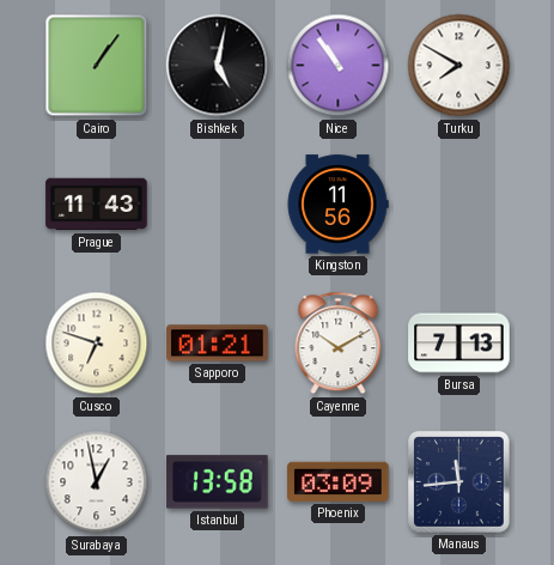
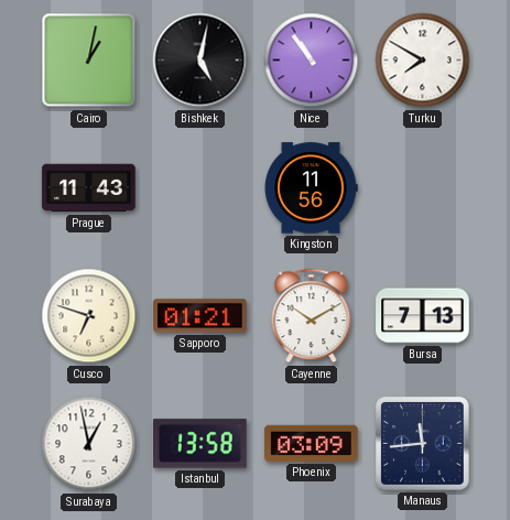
Cairo: 1:06 -> 1:02 (89, 61)
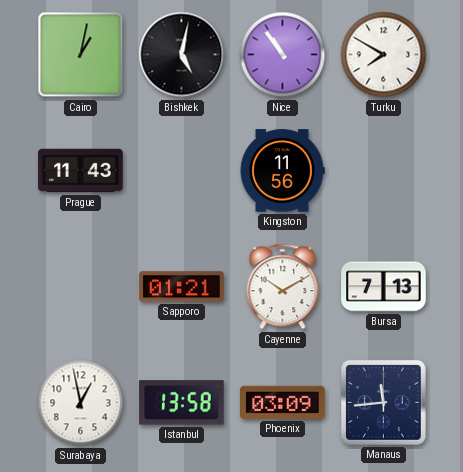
Cusco: 6:48 -> none (89, 316)
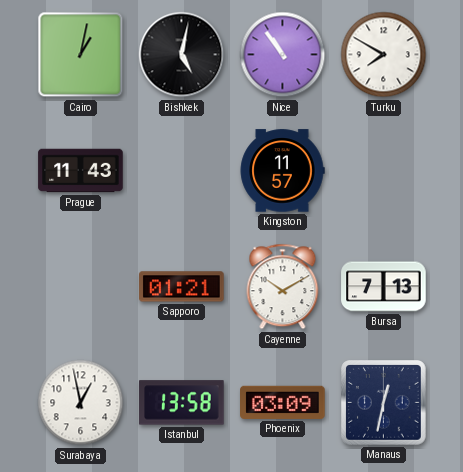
Kingston: 11:56 -> 11:57 (282, 171)
Manaus: 11:44 -> 12:32 (384, 403)
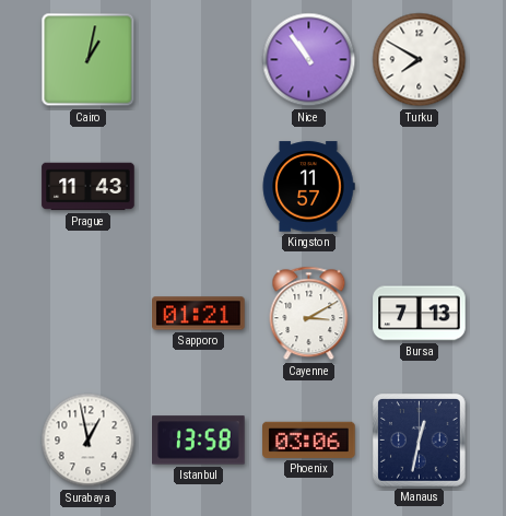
Bishkek: 5:02 -> none (182, 55)
Cayenne: 10:10 -> 3:10 (309, 314)
Phoenix: 03:09 -> 03:06 (309, 439)
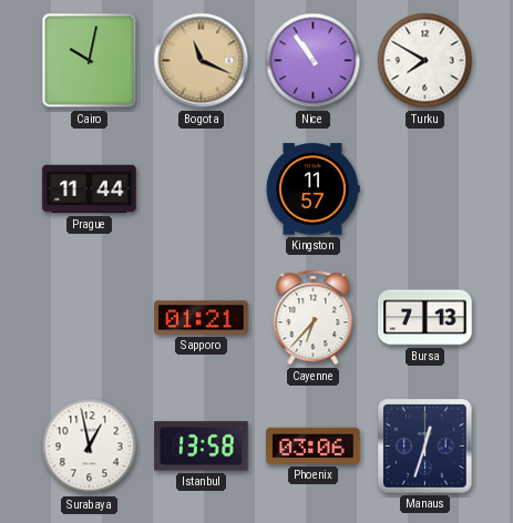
Cairo: 1:02 -> 10:02 (90, 61)
Bogota: none -> 11:19 (202, 61)
Prague: 11:43 -> 11:44 (90, 189)
Cayenne: 3:10 -> 6:37 (314, 318)
Manaus: 12:32 -> 12:33 (425, 447)
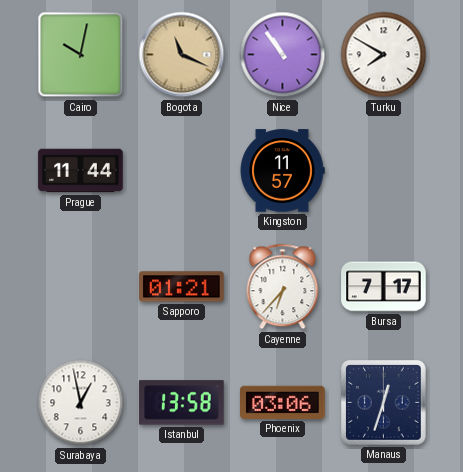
Bursa: 7:13 -> 7:17 (384, 287)
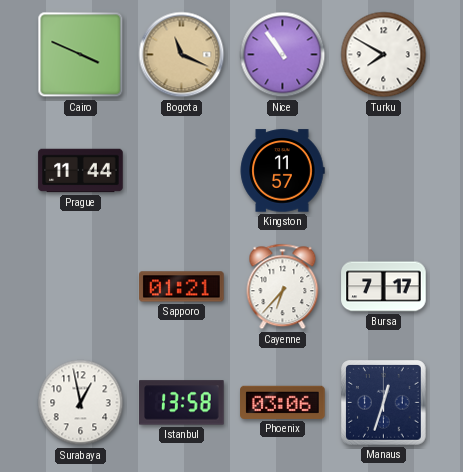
Cairo: 10:02 -> 3:49 (81, 55)
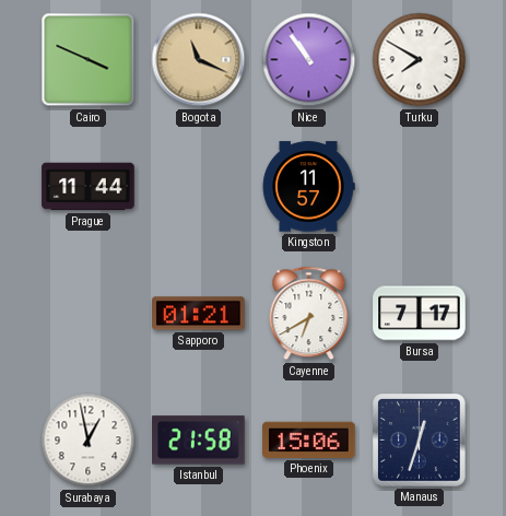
Cayenne: 6:37 -> 6:40 (309, 314)
Istanbul: 13:58 -> 21:58 (199, 441)
Phoenix: 03:06 -> 15:06 (309, 439)
